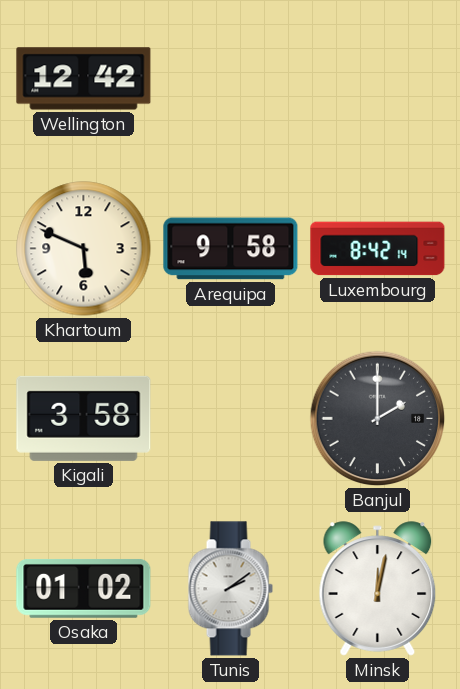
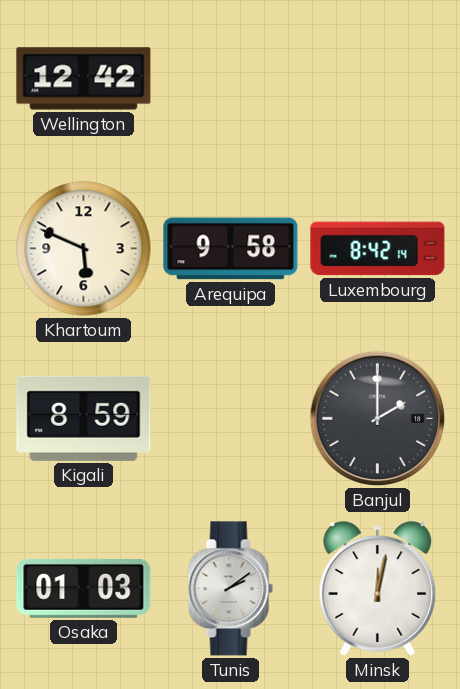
Kigali: 3:58 -> 8:59 (84, 418)
Osaka: 01:02 -> 01:03 (84, 588)
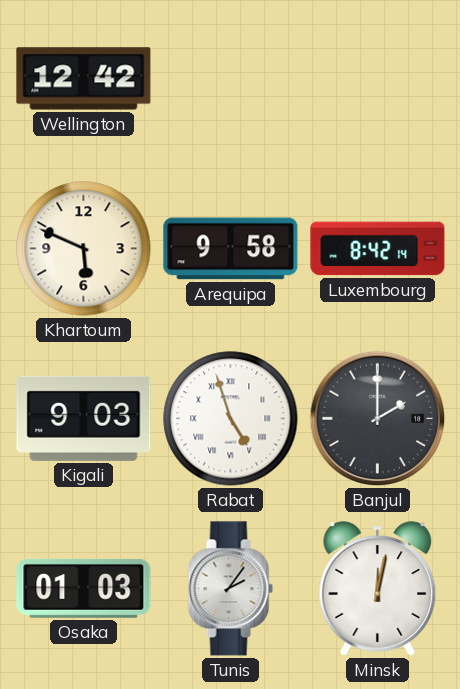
Kigali: 8:59 -> 9:03 (84, 418)
Rabat: none -> 4:57 (231, 419)
Tunis: 2:09 -> 2:06 (230, 589)
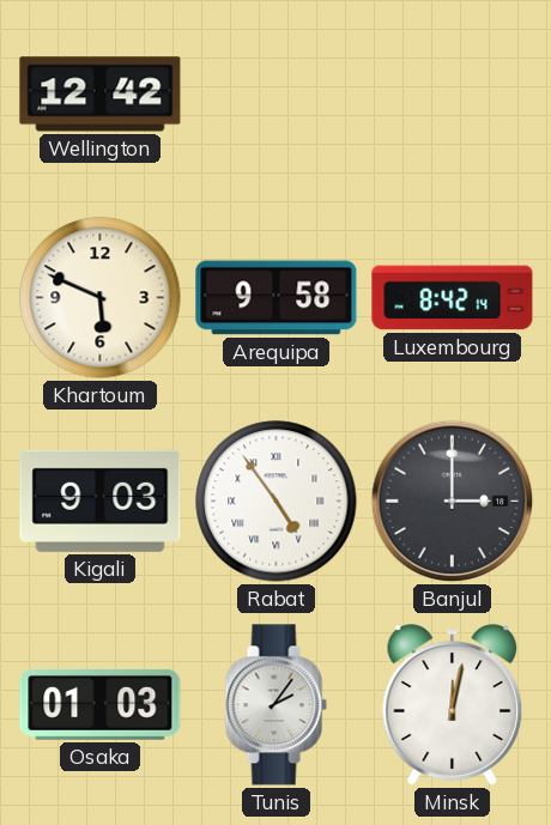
Rabat: 4:57 -> 4:54 (277, 502)
Banjul: 2:00 -> 3:00 (453, 502)
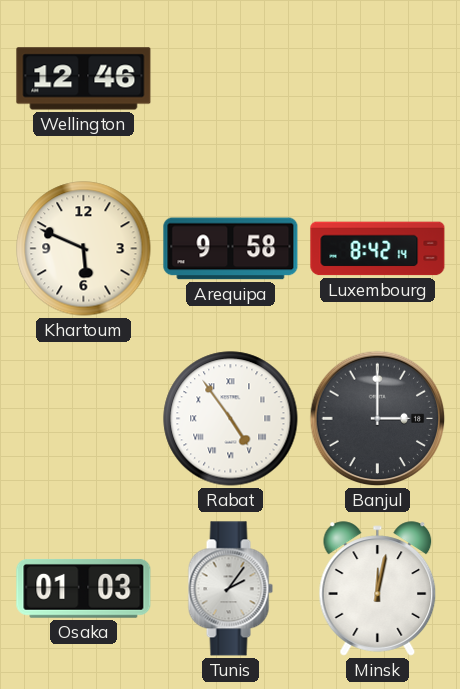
Wellington: 12:42 -> 12:46 (84, 79)
Kigali: 9:03 -> none (101, 501)
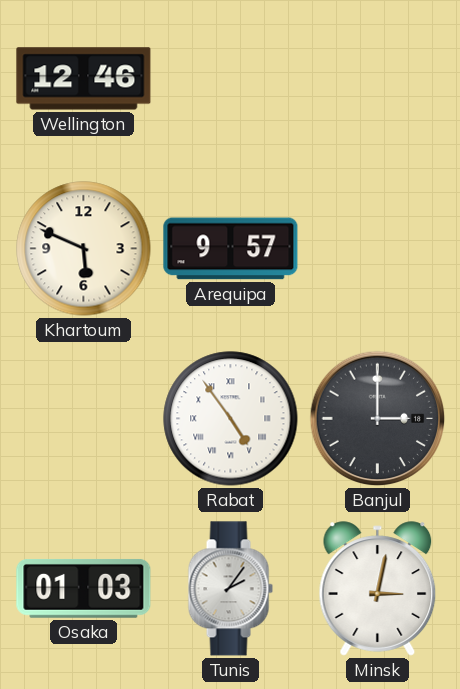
Arequipa: 9:58 -> 9:57 (231, 249)
Luxembourg: 8:42 -> none (378, 249)
Minsk: 12:02 -> 3:02 (378, 589)
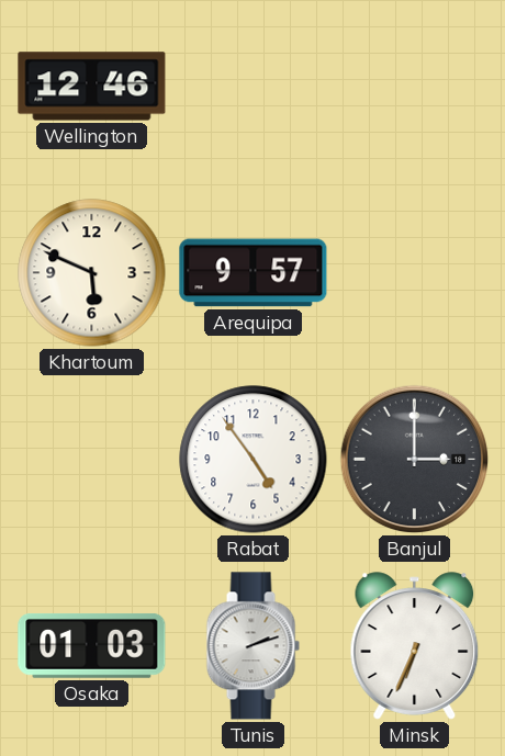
Rabat numerals: Roman -> Arabic (254, 460)
Tunis: 2:06 -> 2:12 (252, 646)
Minsk: 3:02 -> 6:34 (415, 646)
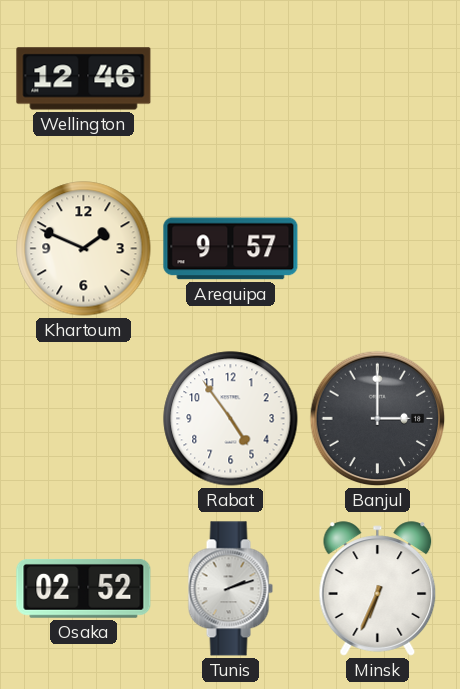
Khartoum: 5:49 -> 1:49 (84, 249)
Osaka: 01:03 -> 02:52 (84, 588)
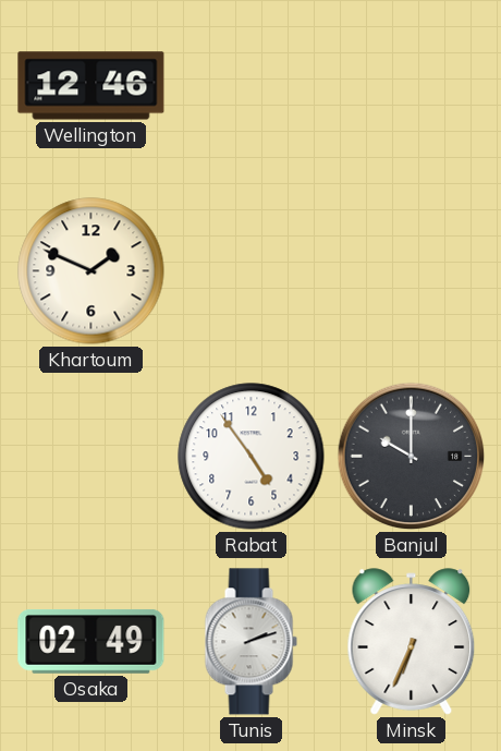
Arequipa: 9:57 -> none (231, 249)
Banjul: 3:00 -> 10:00 (412, 457)
Osaka: 02:52 -> 02:49 (91, 641)
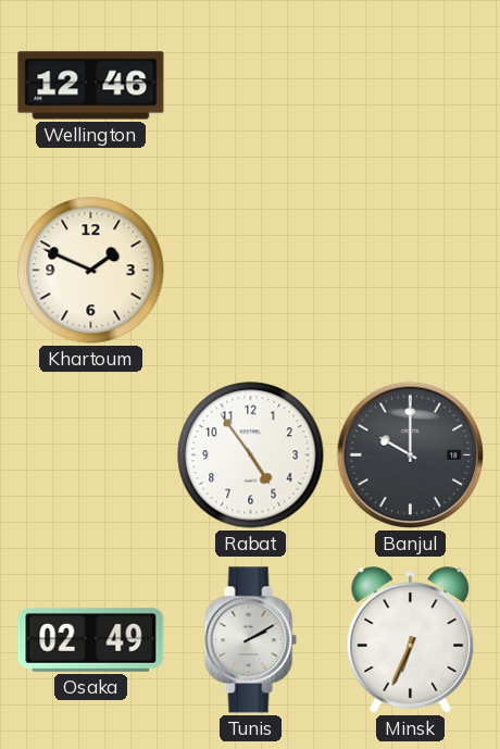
Tunis: 2:12 -> 2:10 (250, 640)
